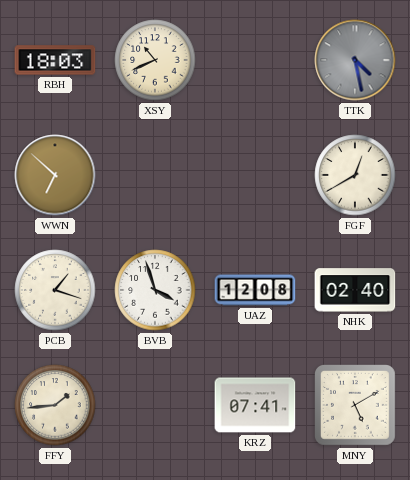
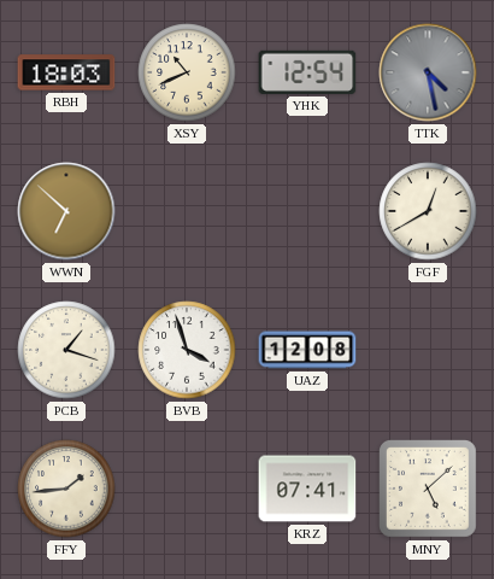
YHK: none -> 12:54 (307, 72)
NHK: 02:40 -> none (355, 290)
MNY: 5:10 -> 5:08 (429, 490)
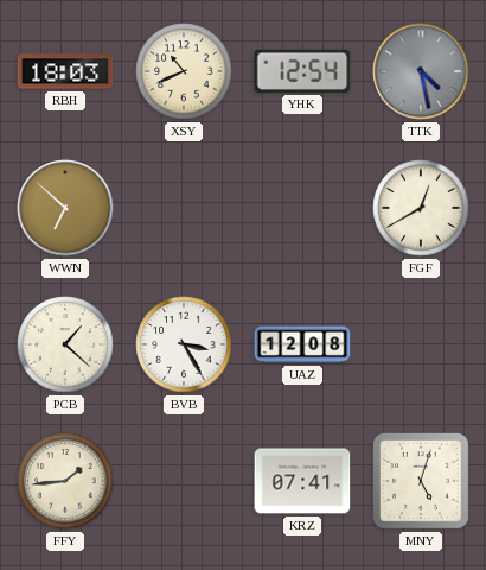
PCB: 1:18 -> 1:22 (65, 344)
BVB: 3:57 -> 3:25 (184, 344)
MNY: 5:08 -> 5:03 (422, 482)
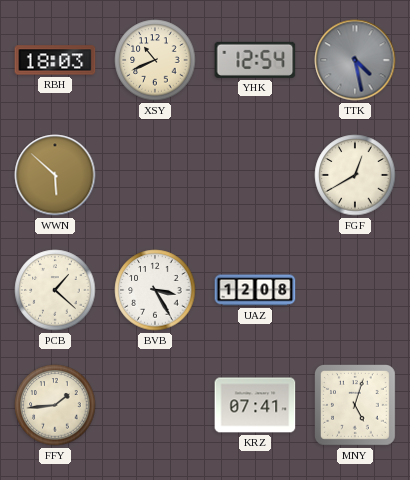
WWN: 6:52 -> 5:52 (55, 175)
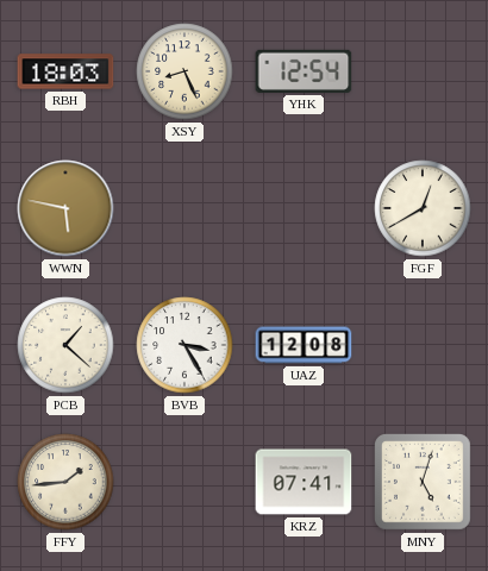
XSY: 10:41 -> 8:26 (184, 71)
TTK: 4:28 -> none (355, 60)
WWN: 5:52 -> 5:47 (65, 208)
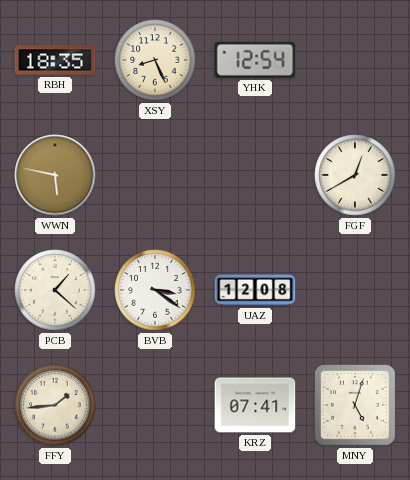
RBH: 18:03 -> 18:35 (55, 60)
BVB: 3:25 -> 3:21 (155, 290)
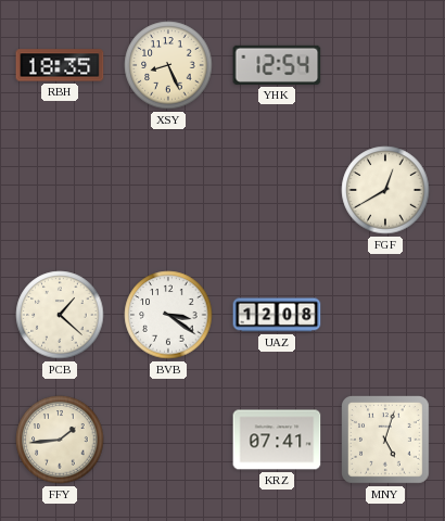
WWN: 5:47 -> none (55, 175)
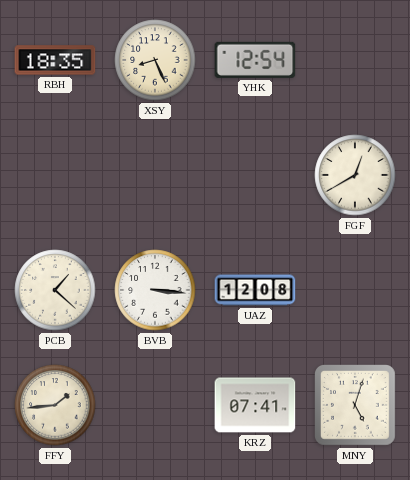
BVB: 3:21 -> 3:16 (155, 290)
